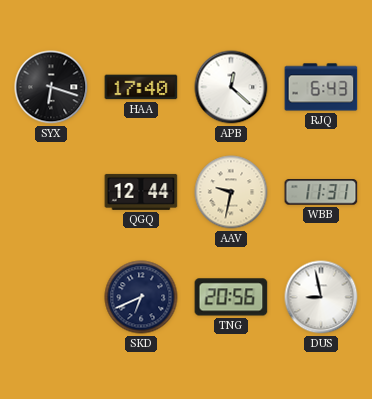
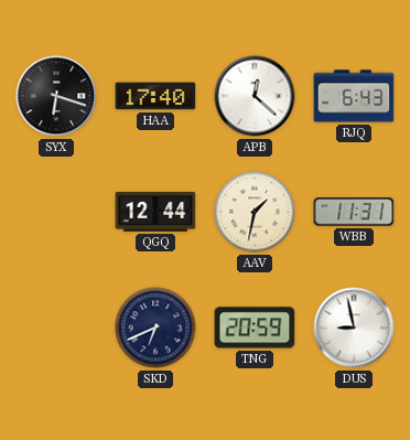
AAV: 9:32 -> 1:32 (255, 212)
TNG: 20:56 -> 20:59 (255, 328)
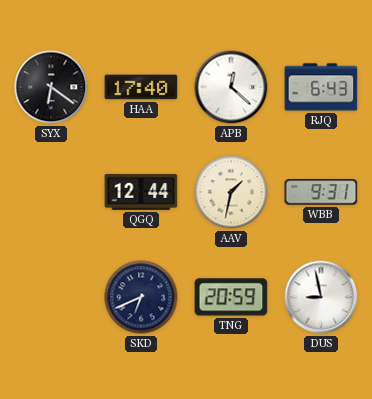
SYX: 6:18 -> 6:21 (51, 87)
WBB: 11:31 -> 9:31 (321, 192)
